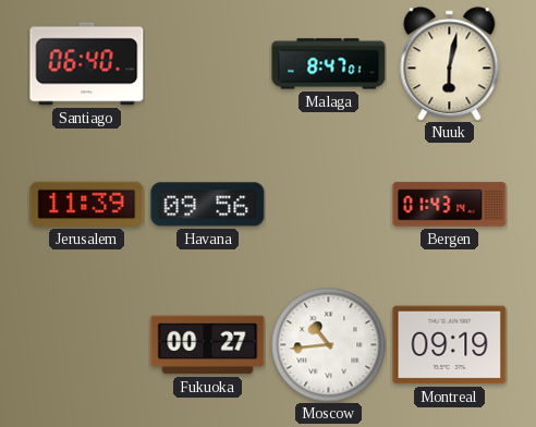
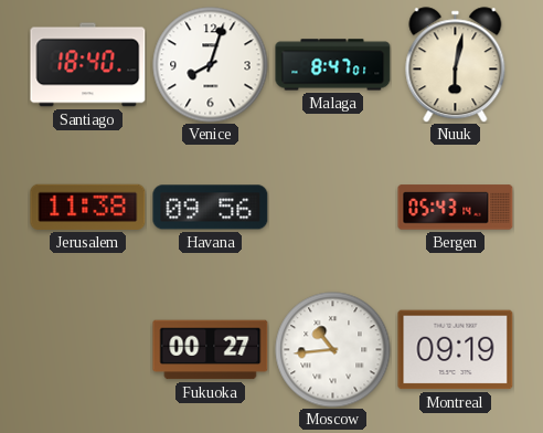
Santiago: 06:40 -> 18:40 (88, 65)
Venice: none -> 8:03 (211, 65)
Jerusalem: 11:39 -> 11:38 (88, 207)
Bergen: 01:43 -> 05:43 (456, 208)
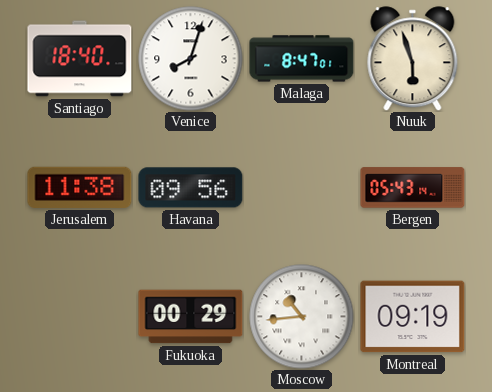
Nuuk: 6:02 -> 5:57 (413, 59)
Fukuoka: 00:27 -> 00:29 (191, 317)
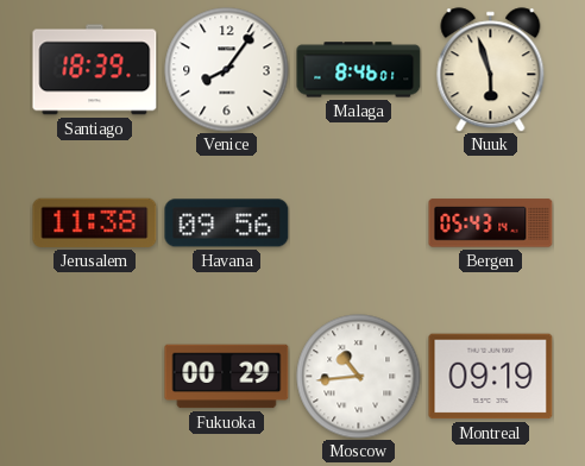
Santiago: 18:40 -> 18:39 (95, 70)
Venice: 8:03 -> 8:06 (227, 70)
Malaga: 8:47 -> 8:46 (359, 70)
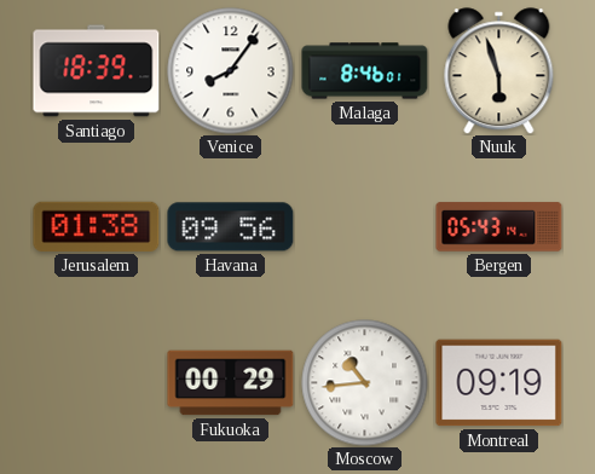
Jerusalem: 11:38 -> 01:38 (97, 226)
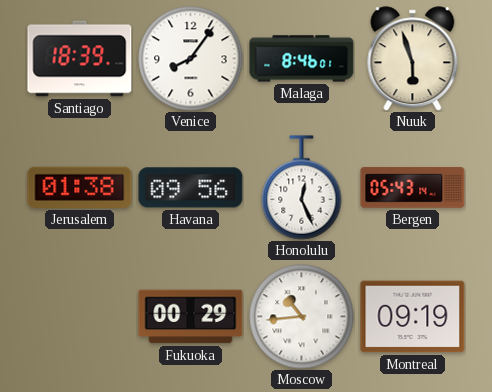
Honolulu: none -> 12:26 (302, 188)
